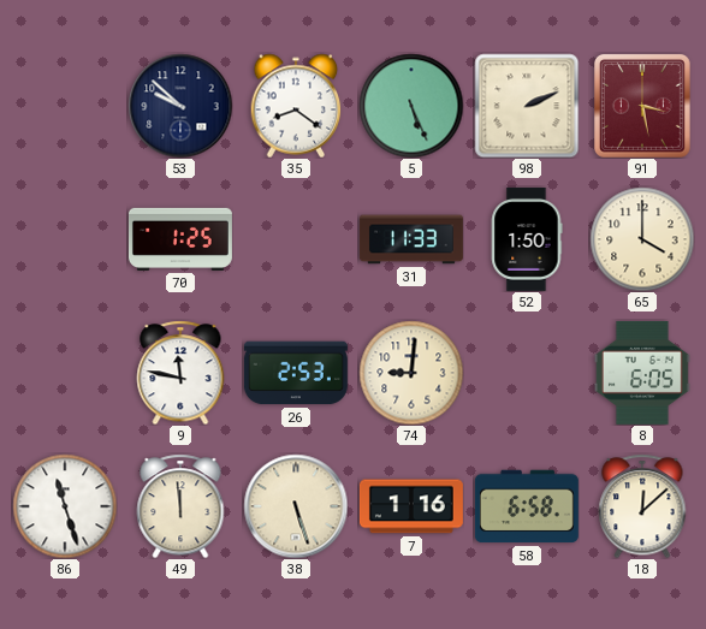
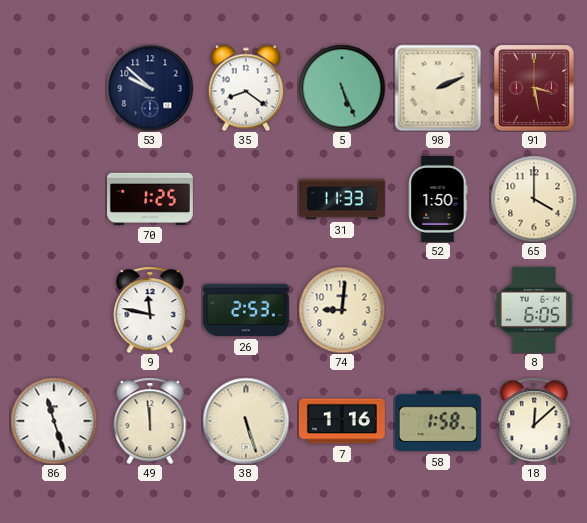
58: 6:58 -> 1:58 (438, 421)
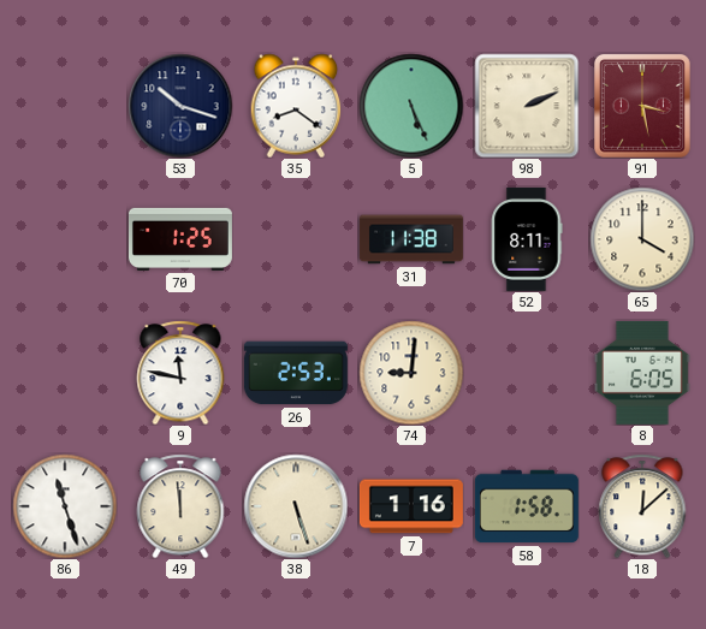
53: 9:52 -> 10:18 (180, 106)
31: 11:33 -> 11:38 (411, 239)
52: 1:50 -> 8:11 (527, 239)
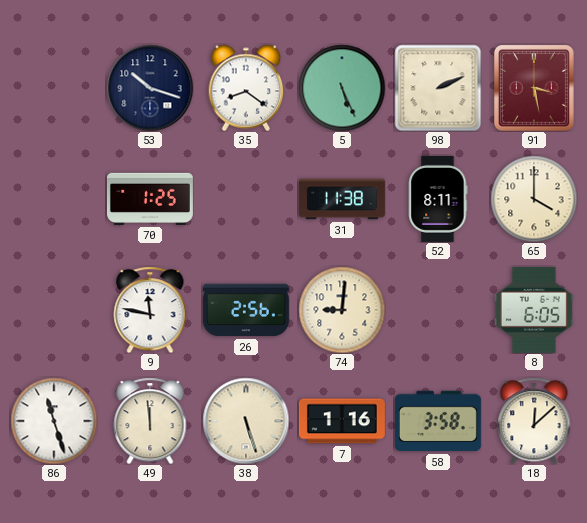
26: 2:53 -> 2:56 (246, 310)
58: 1:58 -> 3:58 (438, 421)
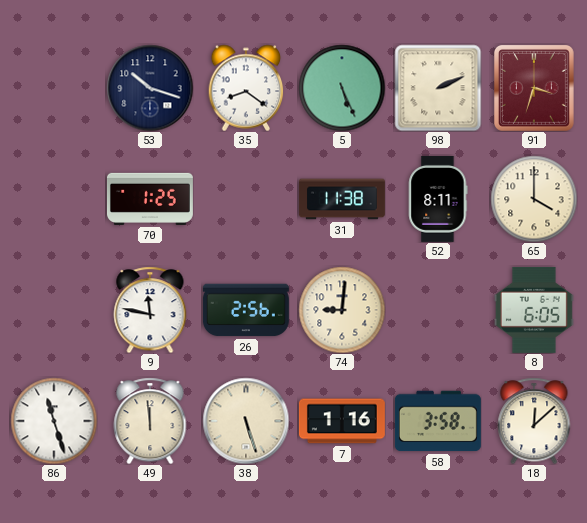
91: 3:28 -> 3:33 (534, 88)
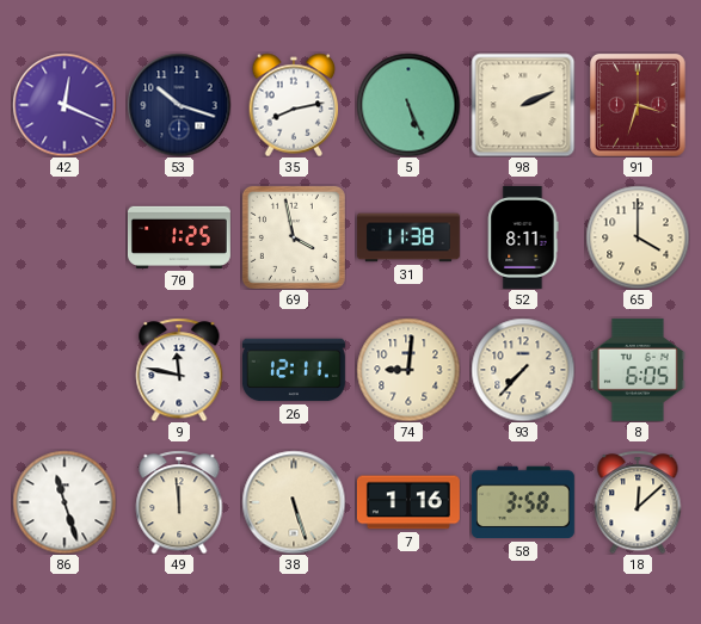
42: none -> 12:19 (64, 105)
35: 8:21 -> 8:13 (294, 105)
69: none -> 3:58 (294, 237)
26: 2:56 -> 12:11 (294, 370)
93: none -> 7:37 (523, 370)
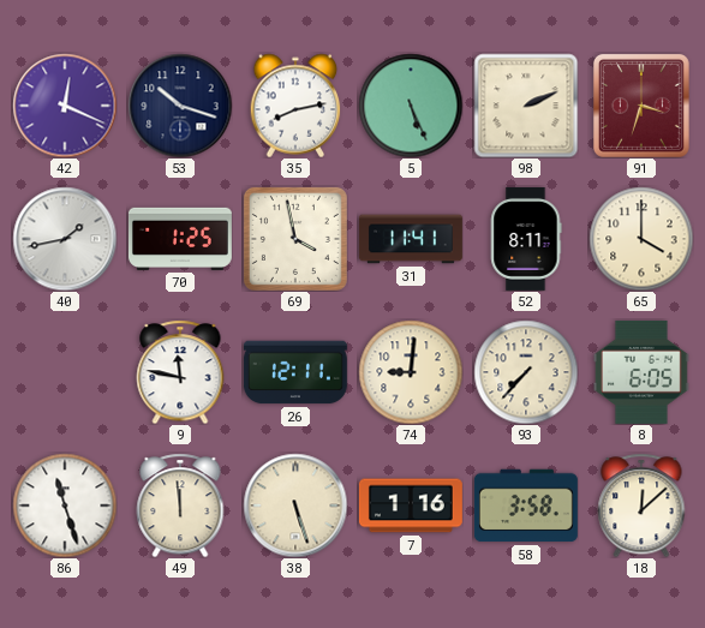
40: none -> 1:43 (65, 239)
31: 11:38 -> 11:41 (411, 239)
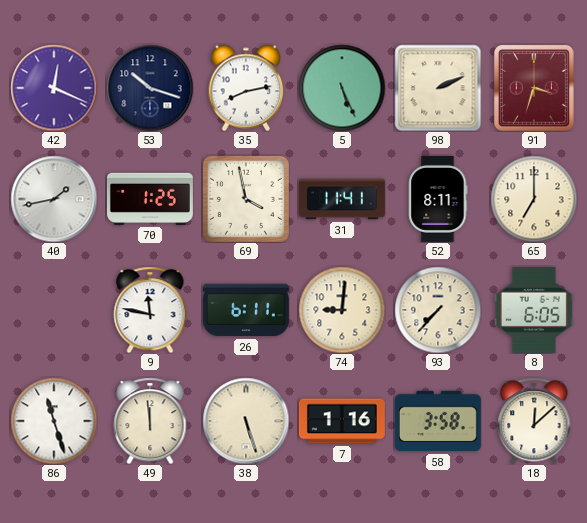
65: 4:00 -> 7:00 (534, 199)
26: 12:11 -> 6:11 (246, 310)
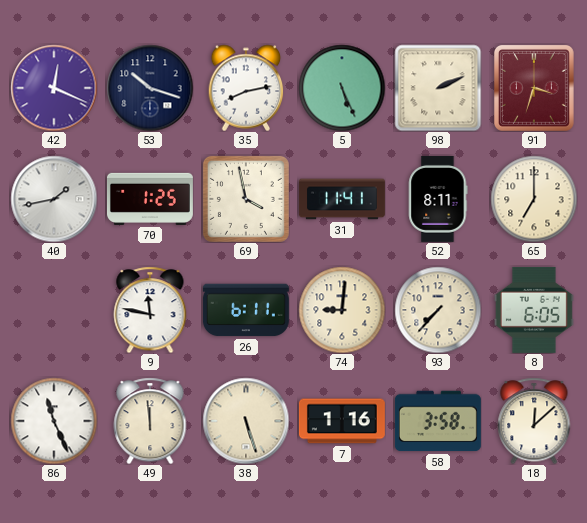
86: 11:27 -> 11:26 (54, 421)
